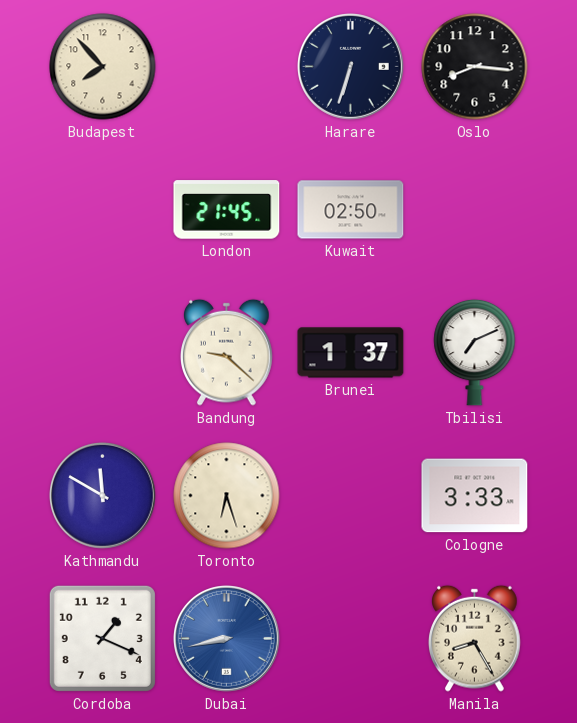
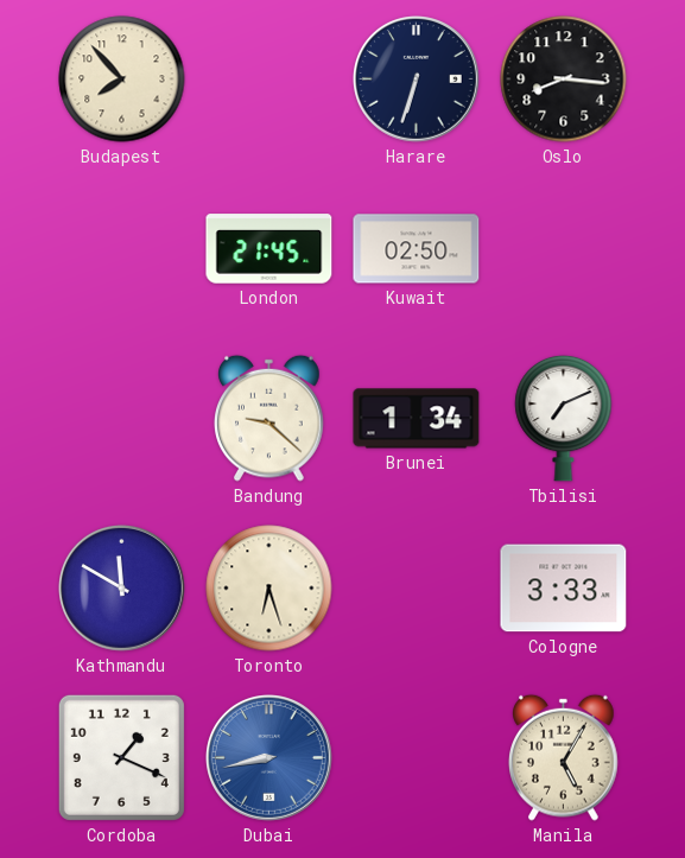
Brunei: 1:37 -> 1:34 (417, 419)
Manila: 8:25 -> 5:05 (564, 757)
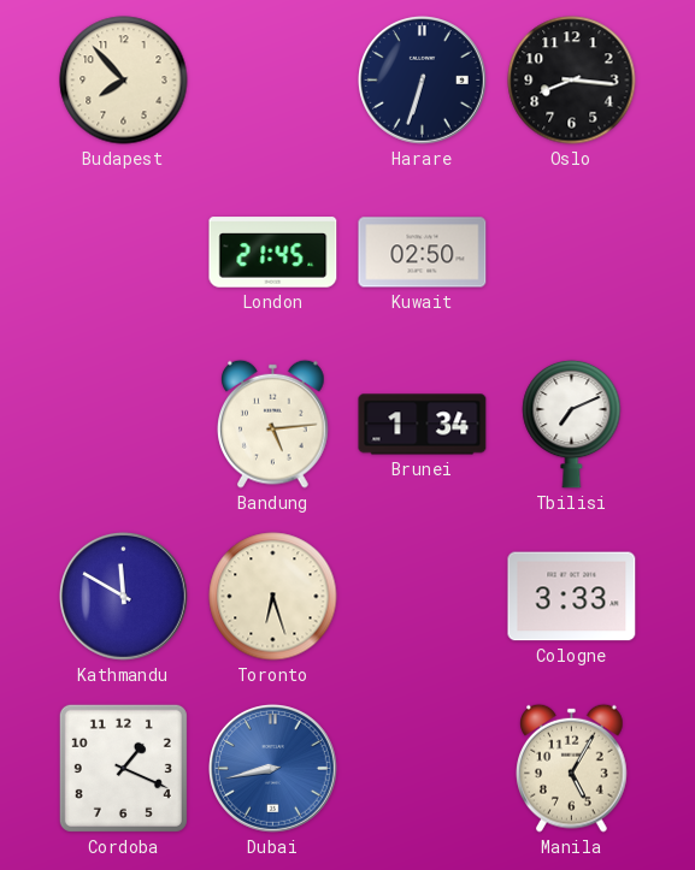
Bandung: 9:22 -> 5:14 (273, 424)
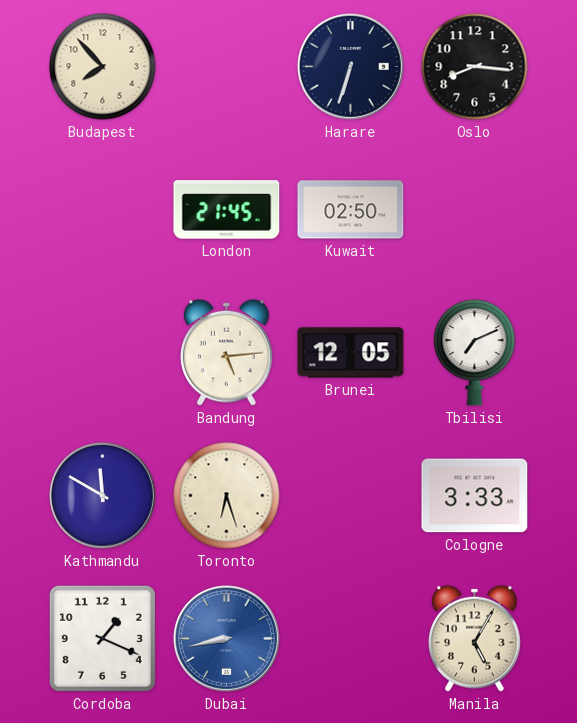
Brunei: 1:34 -> 12:05 (351, 353)
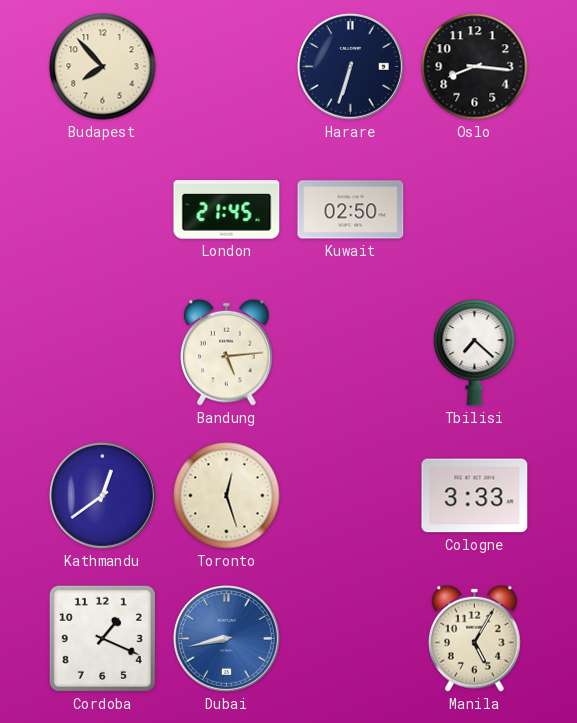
Brunei: 12:05 -> none (351, 353)
Tbilisi: 7:11 -> 7:22 (475, 352)
Kathmandu: 11:50 -> 12:39 (103, 496)
Toronto: 6:27 -> 12:27 (227, 496)
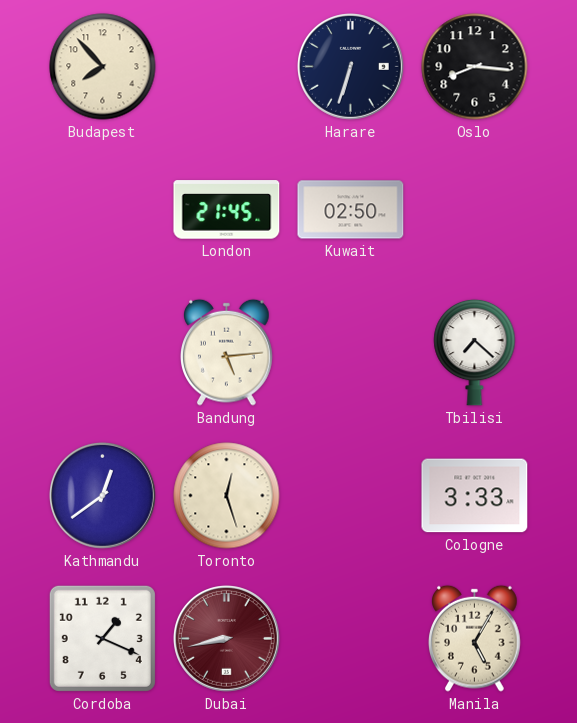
Dubai dial: blue -> burgundy (227, 639)
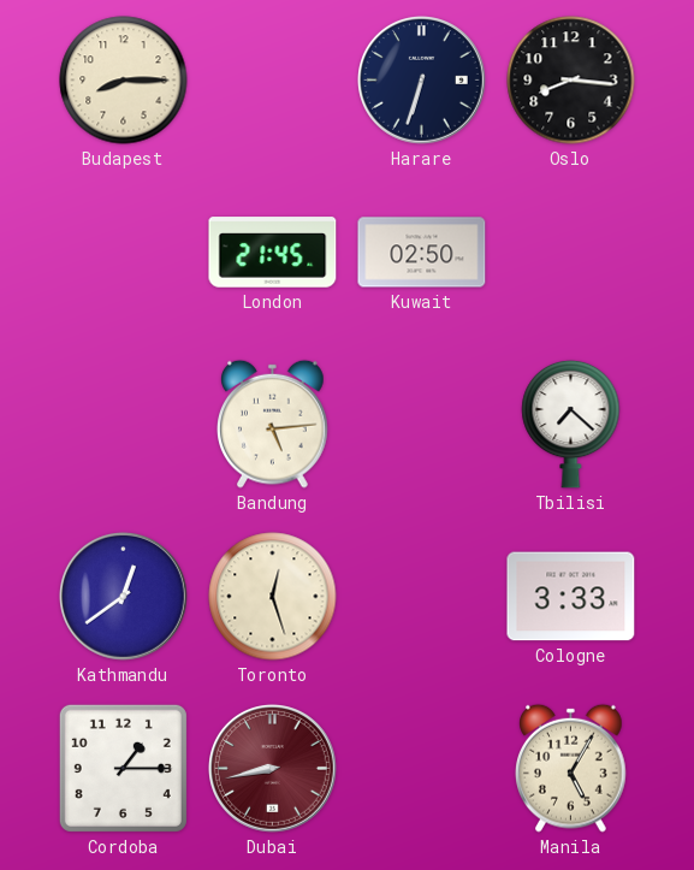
Budapest: 7:53 -> 8:15 (124, 81)
Cordoba: 1:19 -> 1:15 (123, 768)
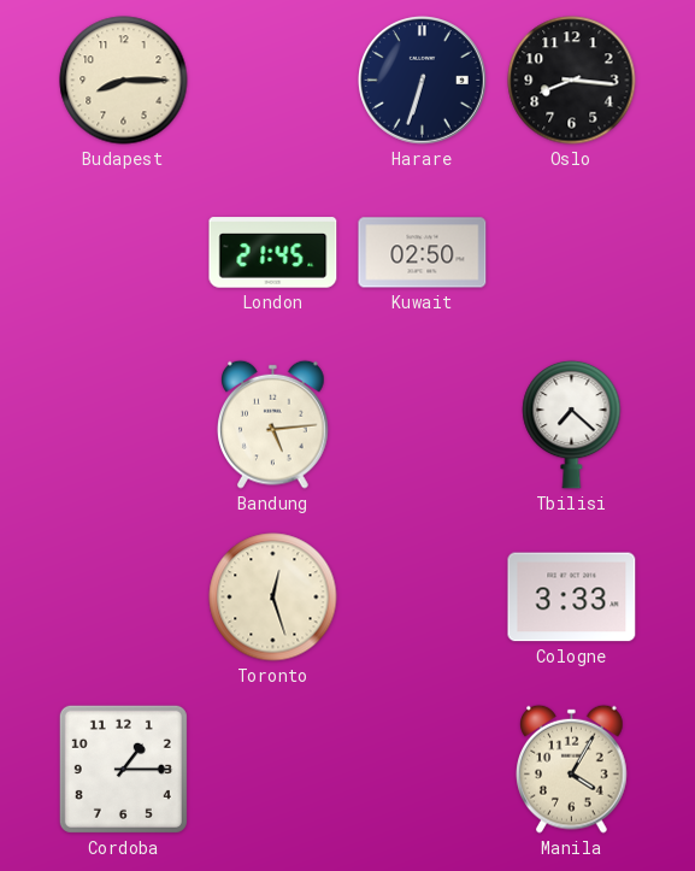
Kathmandu: 12:39 -> none (124, 597)
Dubai: 8:43 -> none (273, 769)
Manila: 5:05 -> 4:05 (572, 769)
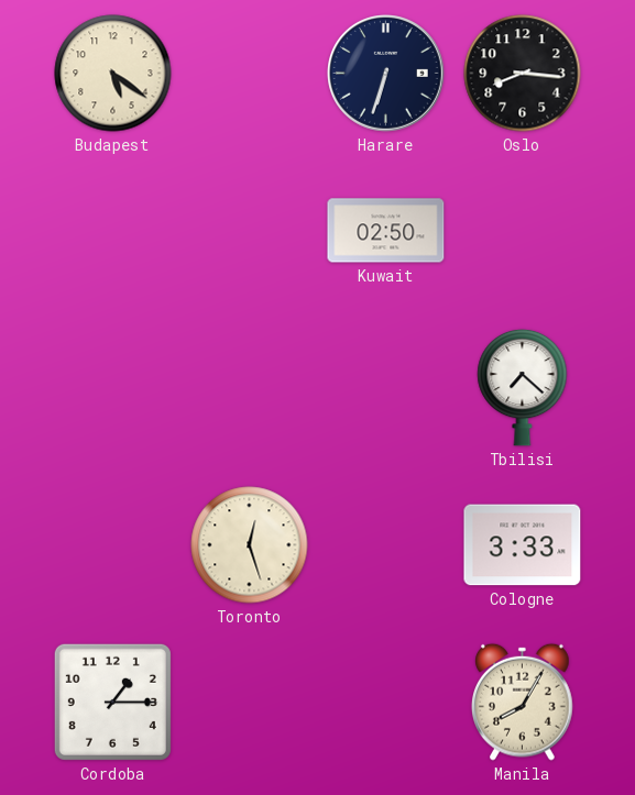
Budapest: 8:15 -> 5:21 (113, 74)
London: 21:45 -> none (273, 253)
Bandung: 5:14 -> none (273, 424)
Manila: 4:05 -> 8:05 (523, 702)
